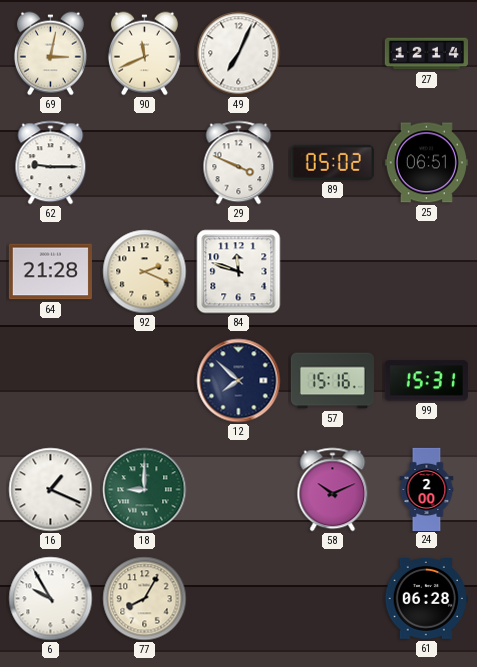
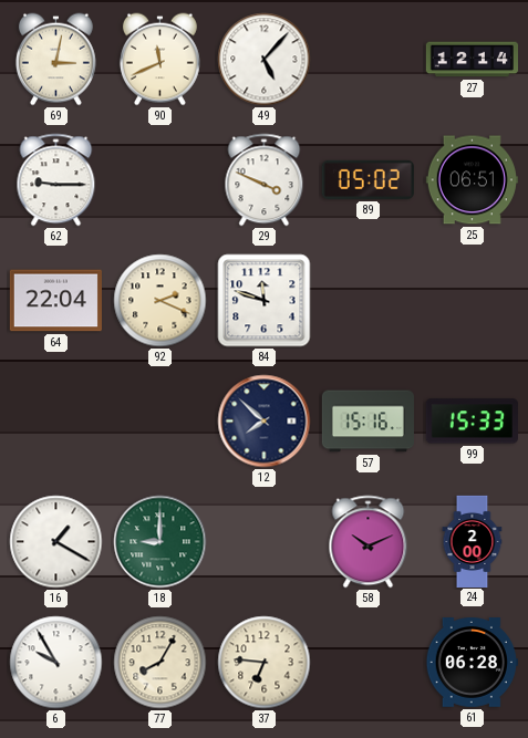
49: 7:04 -> 5:07 (265, 60)
64: 21:28 -> 22:04 (55, 301)
99: 15:31 -> 15:33 (472, 422)
16: 1:19 -> 1:20 (56, 542)
37: none -> 6:46 (265, 663)
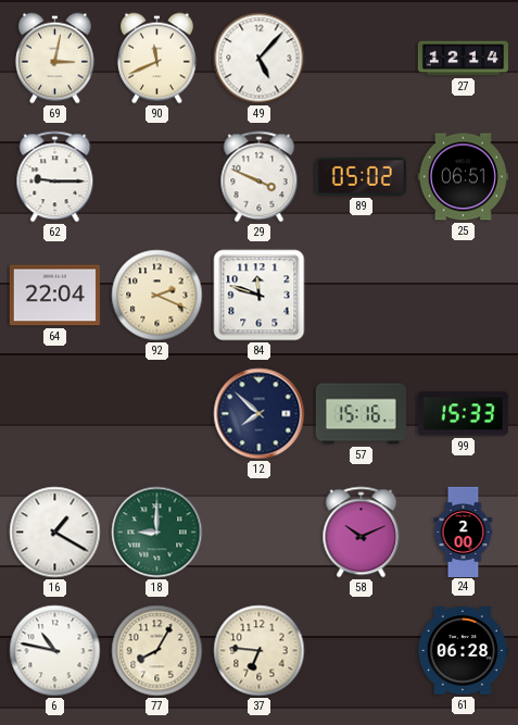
6: 9:55 -> 10:47 (55, 651)
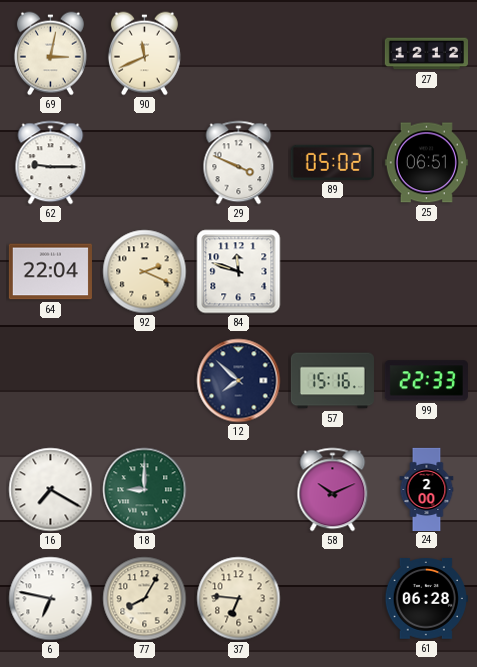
49: 5:07 -> none (260, 59)
27: 12:14 -> 12:12 (426, 54)
99: 15:33 -> 22:33 (426, 381)
16: 1:20 -> 7:20 (51, 490)
6: 10:47 -> 6:47 (51, 599)
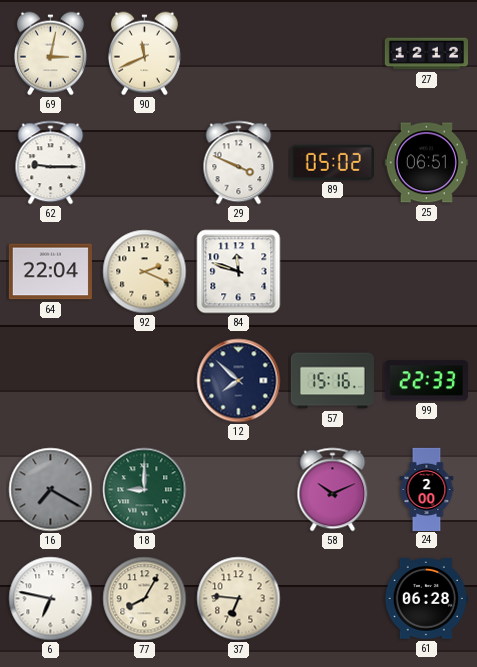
16 dial: white -> grey (51, 490)
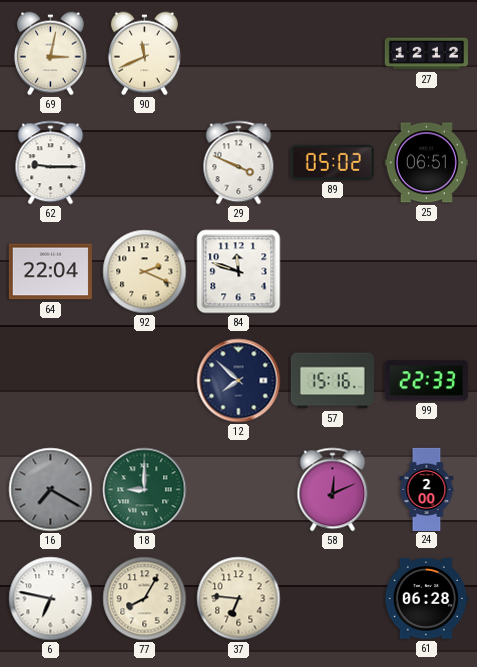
58: 10:11 -> 12:11 (333, 490)
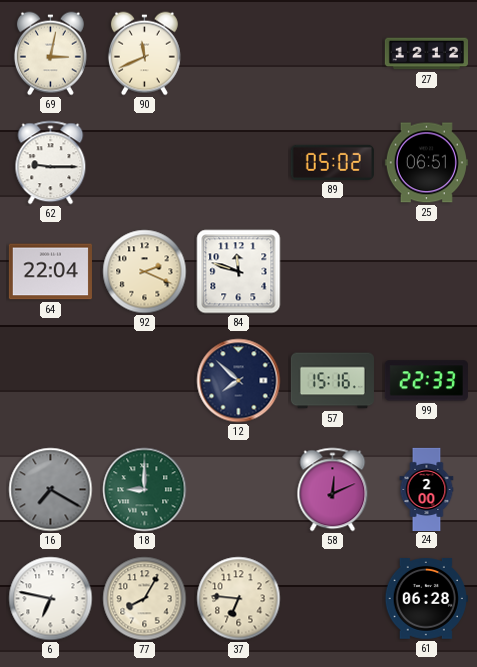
29: 3:49 -> none (239, 163)
